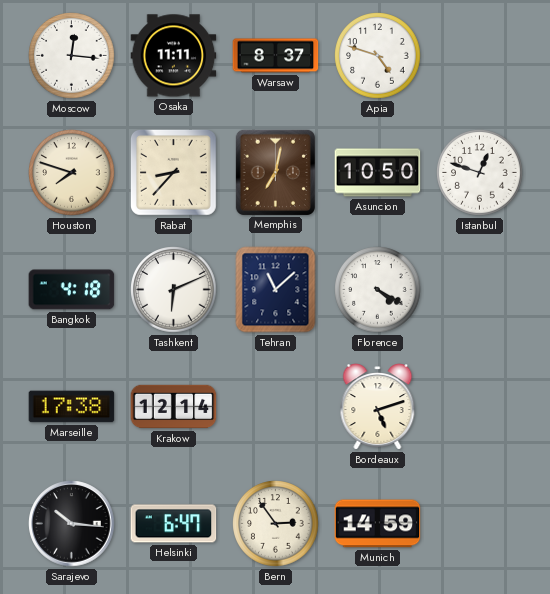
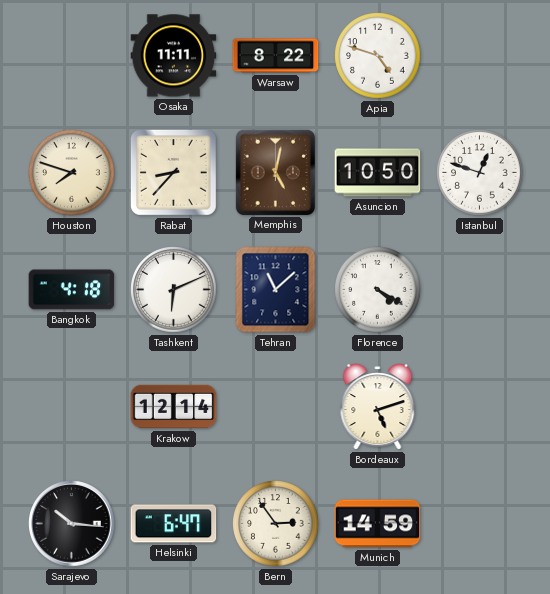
Moscow: 12:16 -> none (72, 56)
Warsaw: 8:37 -> 8:22 (276, 56)
Memphis: 7:02 -> 5:02 (275, 172)
Marseille: 17:38 -> none (72, 407)
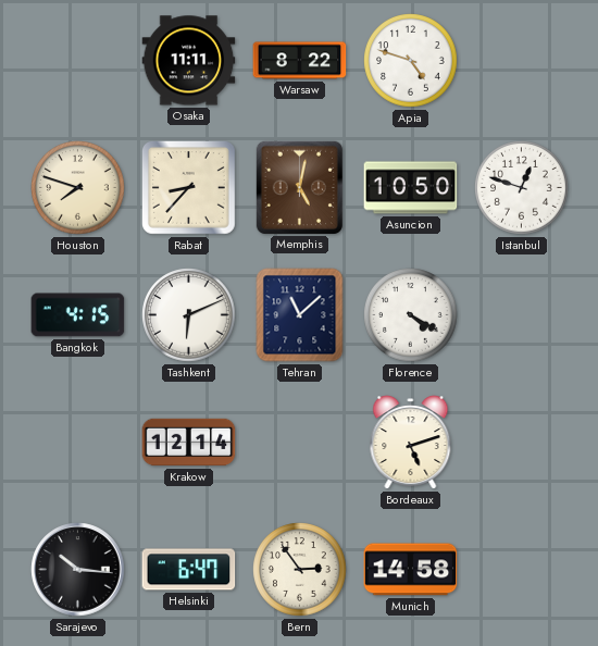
Bangkok: 4:18 -> 4:15 (78, 315)
Munich: 14:59 -> 14:58 (411, 570)
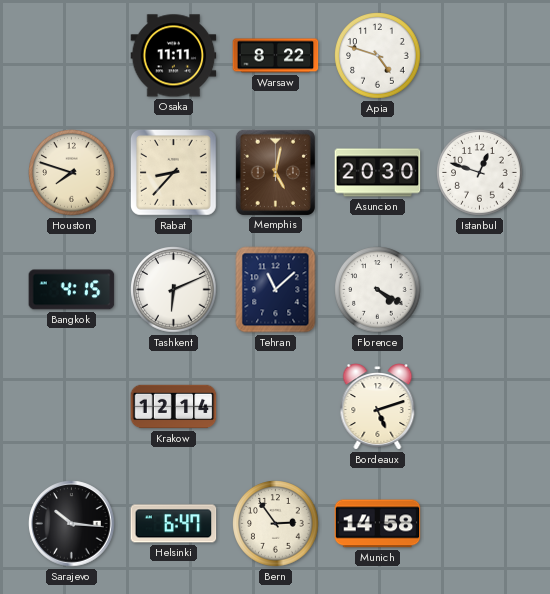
Asuncion: 10:50 -> 20:30 (378, 173)
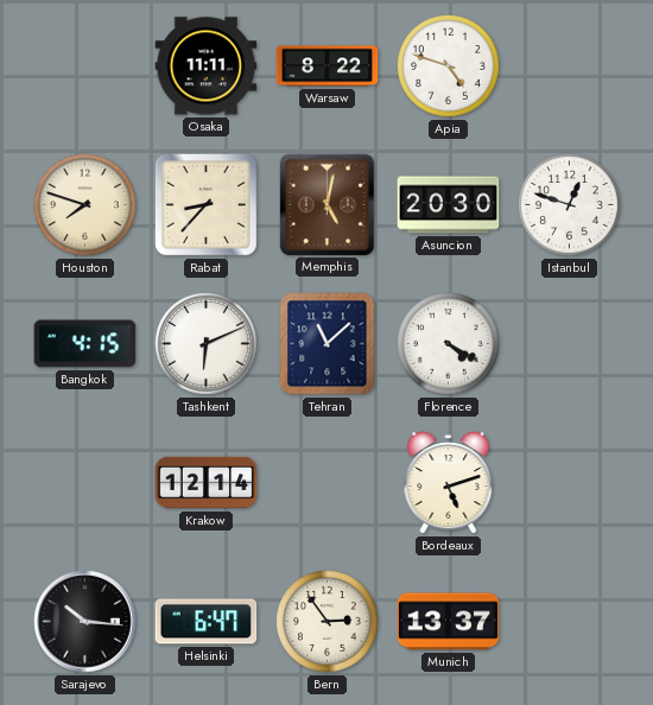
Munich: 14:58 -> 13:37 (449, 622)
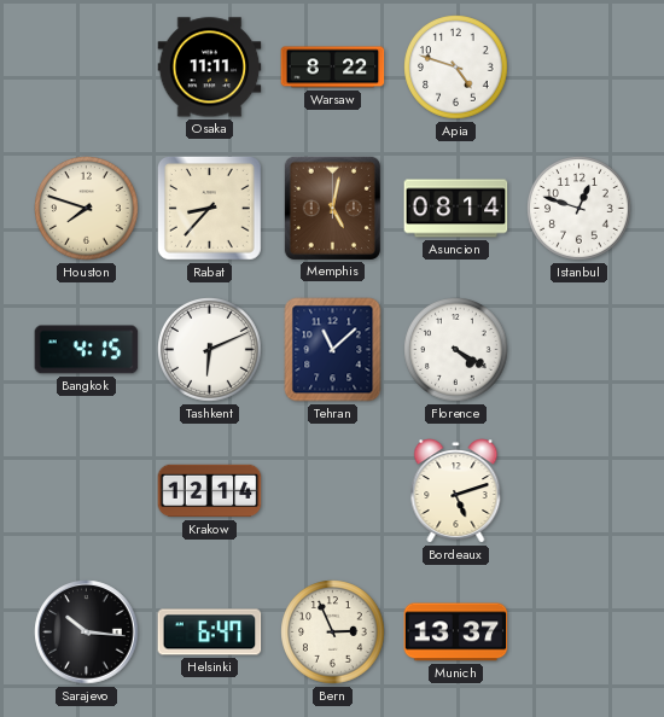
Asuncion: 20:30 -> 08:14 (456, 209)
Bern: 2:54 -> 2:56 (333, 633)
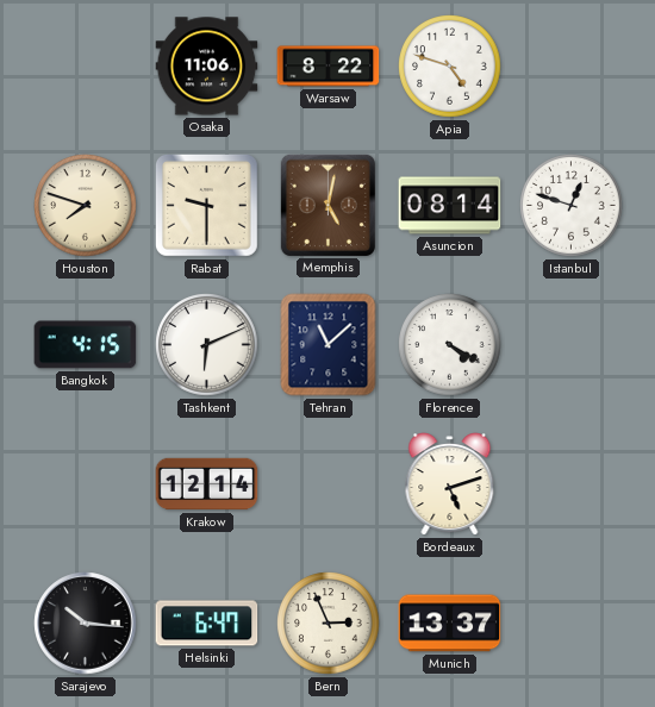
Osaka: 11:11 -> 11:06 (207, 67)
Rabat: 8:37 -> 9:30 (207, 206)
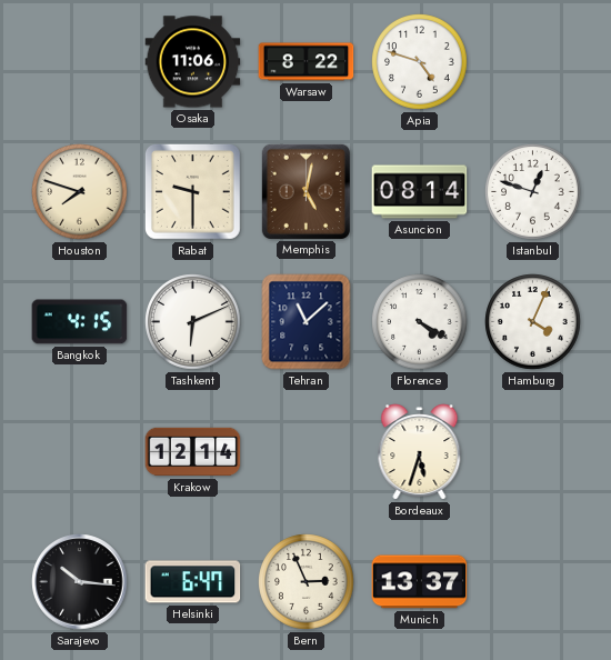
Hamburg: none -> 4:04 (533, 322)
Bordeaux: 5:12 -> 5:33 (420, 452)
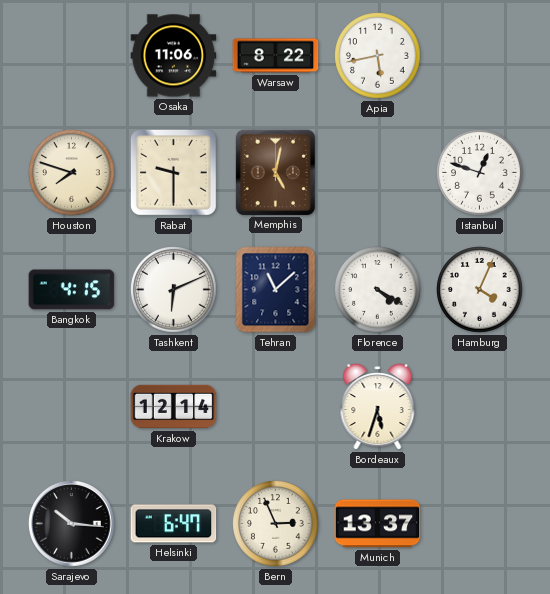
Apia: 4:48 -> 5:43 (378, 56)
Asuncion: 08:14 -> none (420, 192)
